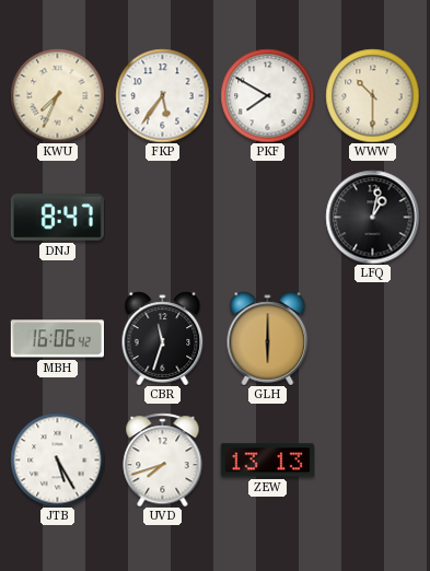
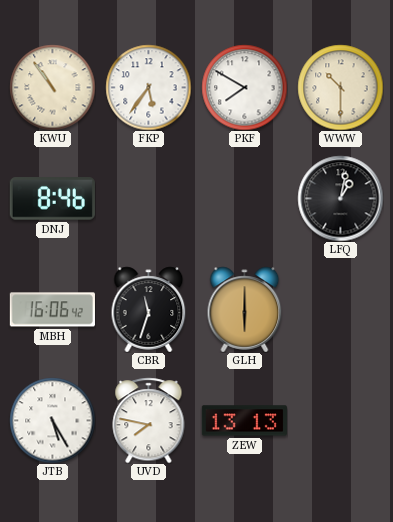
KWU: 7:34 -> 10:54 (52, 87)
DNJ: 8:47 -> 8:46 (52, 199)
UVD: 7:42 -> 7:47 (149, 420)
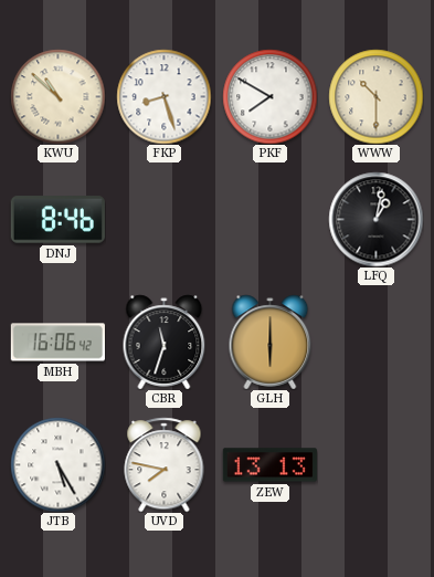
KWU: 10:54 -> 10:52 (57, 96)
FKP: 5:36 -> 8:27 (163, 96)
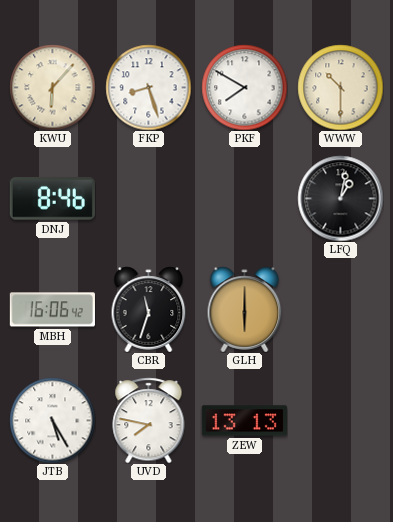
KWU: 10:52 -> 6:07 (52, 87)
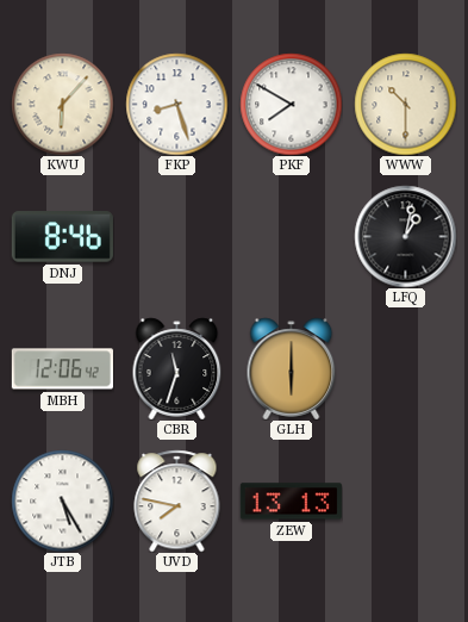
MBH: 16:06 -> 12:06 (62, 369)
